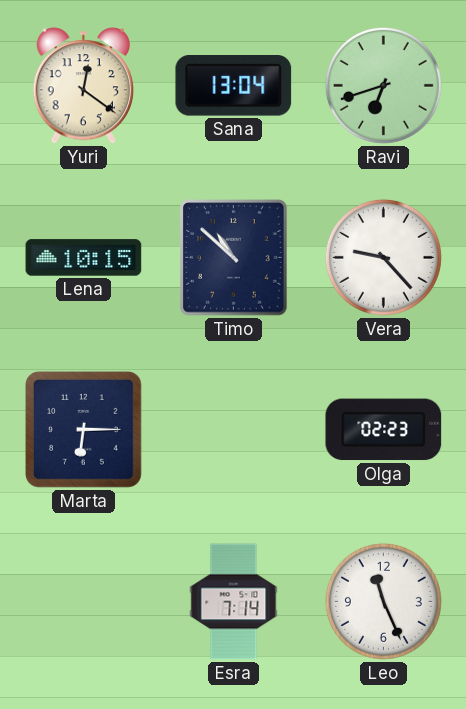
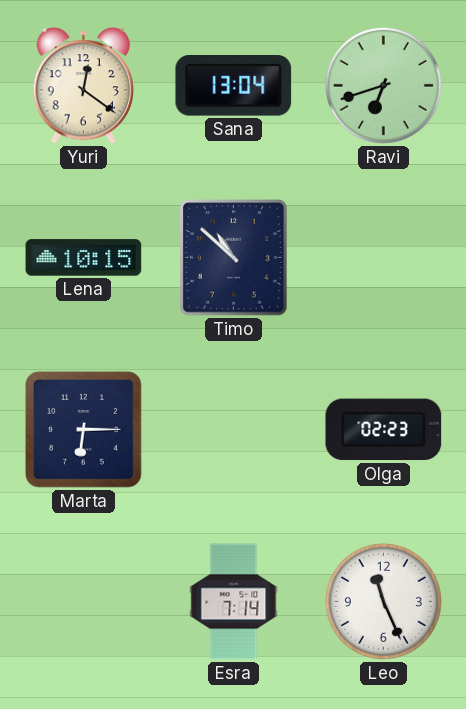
Vera: 9:23 -> none (383, 257)
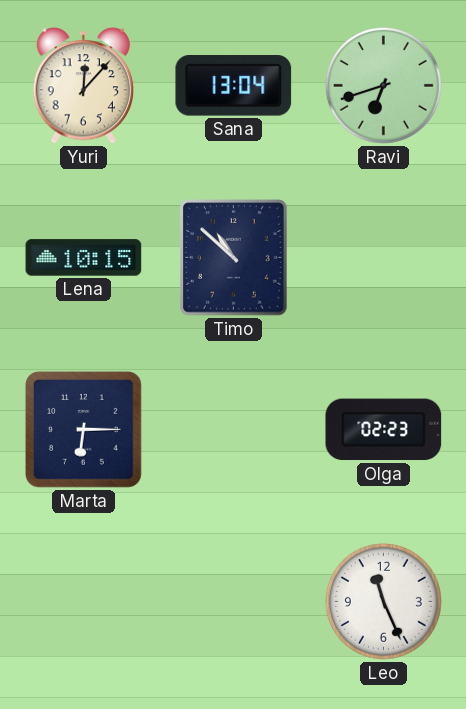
Yuri: 12:21 -> 12:07 (83, 86)
Esra: 7:14 -> none (234, 602)
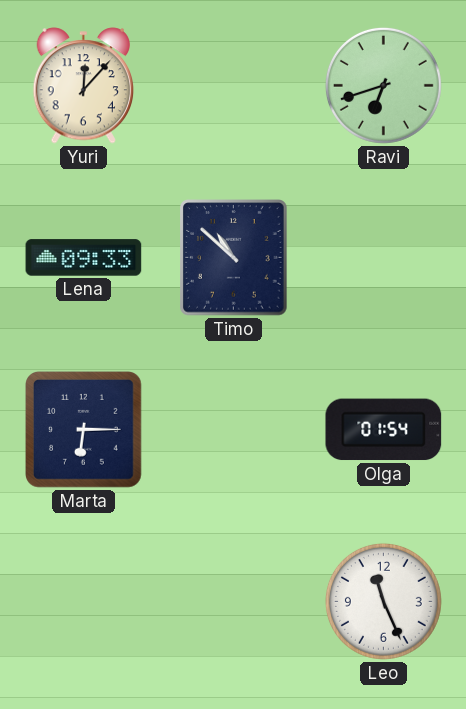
Sana: 13:04 -> none (234, 86)
Lena: 10:15 -> 09:33 (84, 258)
Olga: 02:23 -> 01:54 (384, 430)
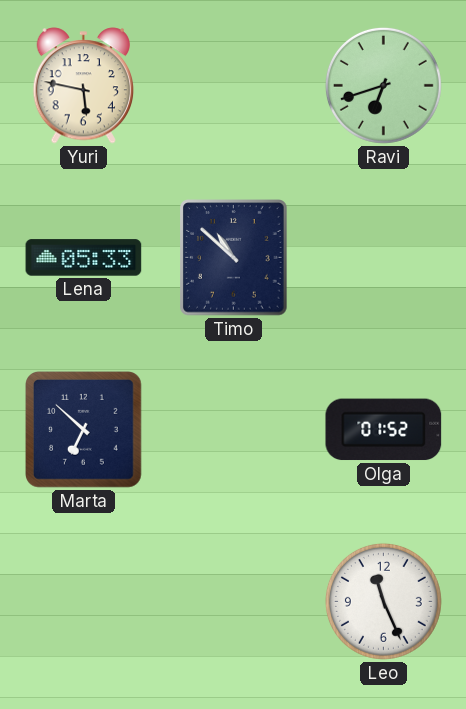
Yuri: 12:07 -> 5:47 (83, 86)
Lena: 09:33 -> 05:33 (84, 258)
Marta: 6:15 -> 6:52 (84, 430)
Olga: 01:54 -> 01:52 (384, 430)
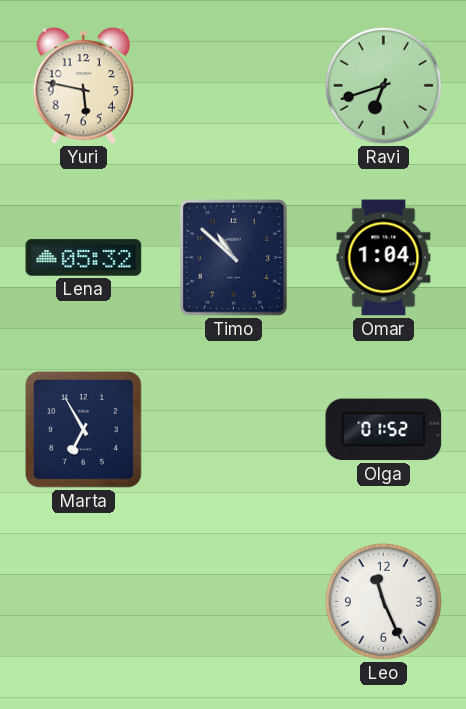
Lena: 05:33 -> 05:32 (84, 258)
Omar: none -> 1:04 (384, 258)
Marta: 6:52 -> 6:55 (84, 430)
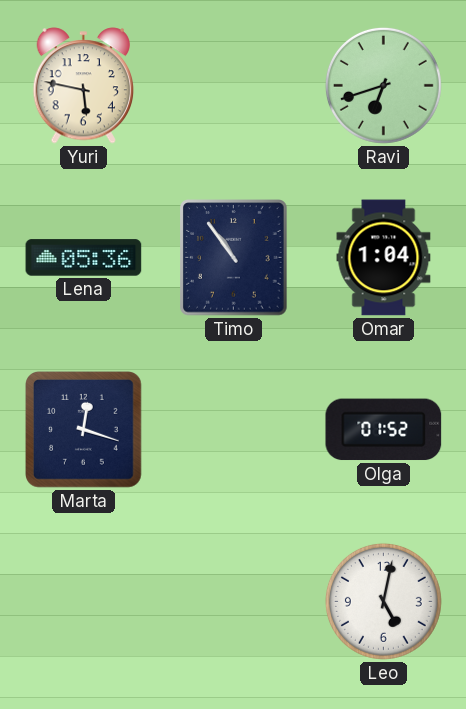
Lena: 05:32 -> 05:36 (84, 258)
Timo: 10:52 -> 10:54 (234, 258)
Marta: 6:55 -> 12:18 (84, 430)
Leo: 11:26 -> 5:02 (383, 601)
